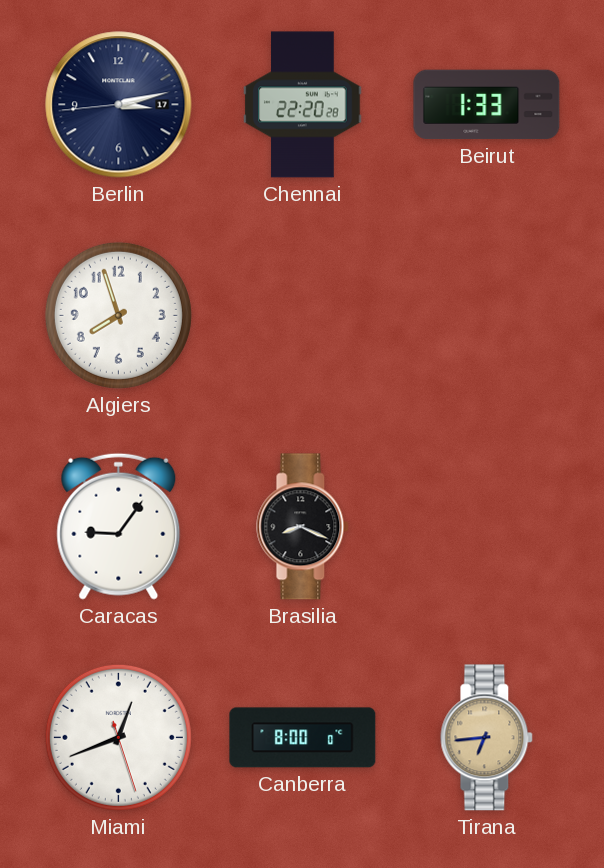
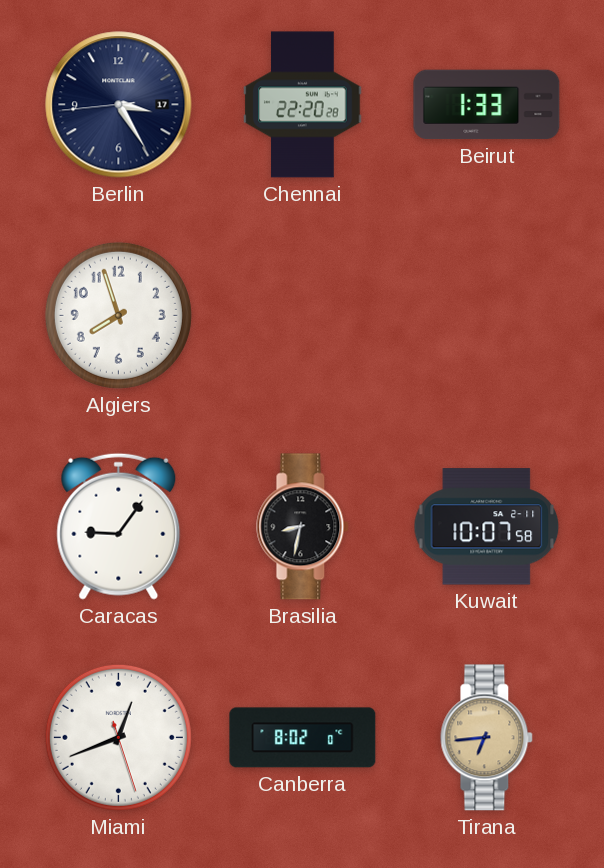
Berlin: 3:12 -> 3:24 (119, 105)
Brasilia: 8:19 -> 8:32 (303, 527)
Kuwait: none -> 10:07 (487, 527)
Canberra: 8:00 -> 8:02 (303, 738)
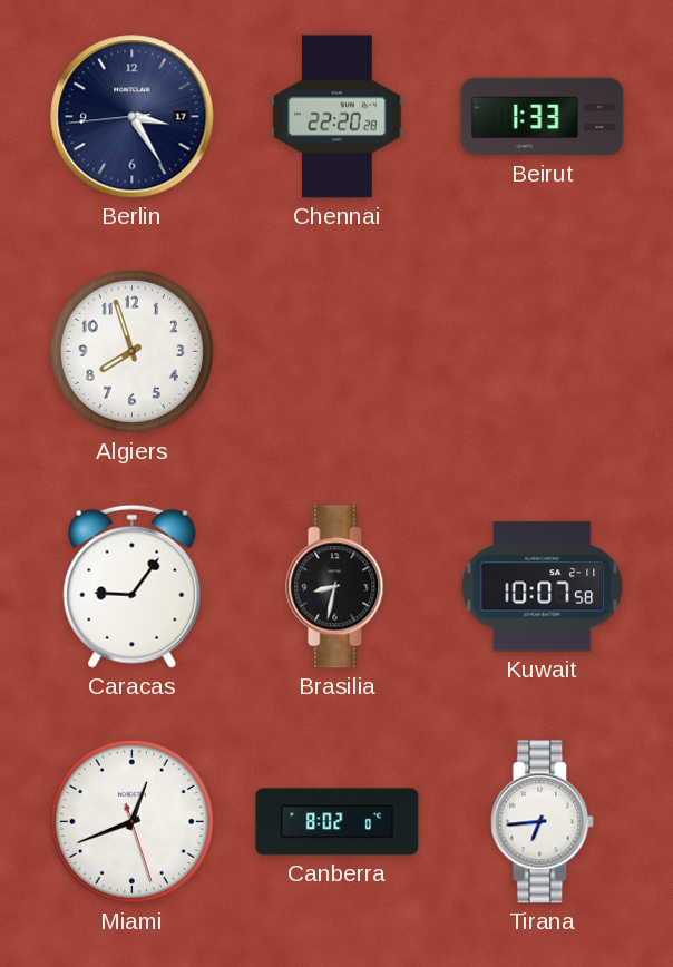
Tirana dial: champagne -> white (543, 822)
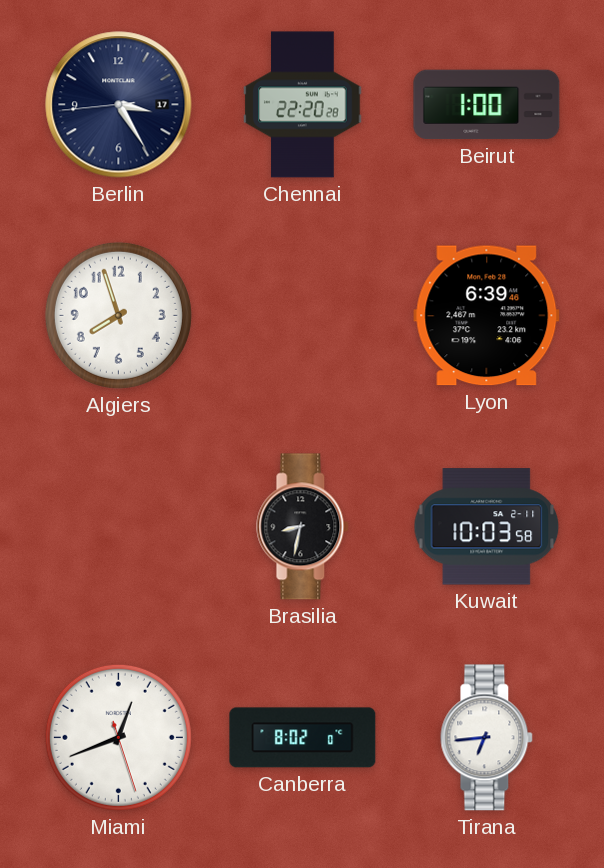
Beirut: 1:33 -> 1:00 (487, 105)
Lyon: none -> 6:39 (487, 316)
Caracas: 9:06 -> none (133, 586)
Kuwait: 10:07 -> 10:03 (487, 527)
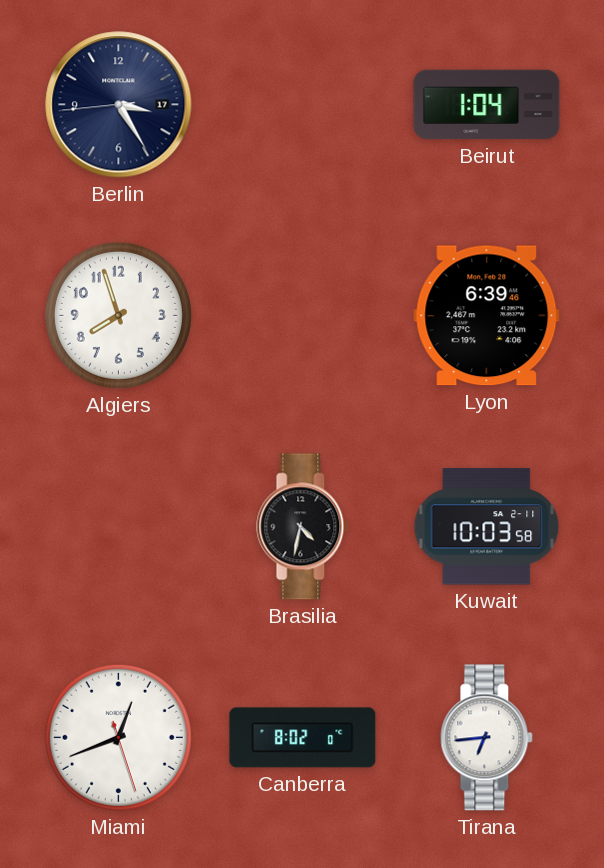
Chennai: 22:20 -> none (303, 105)
Beirut: 1:00 -> 1:04 (487, 105)
Brasilia: 8:32 -> 4:32 (303, 527)
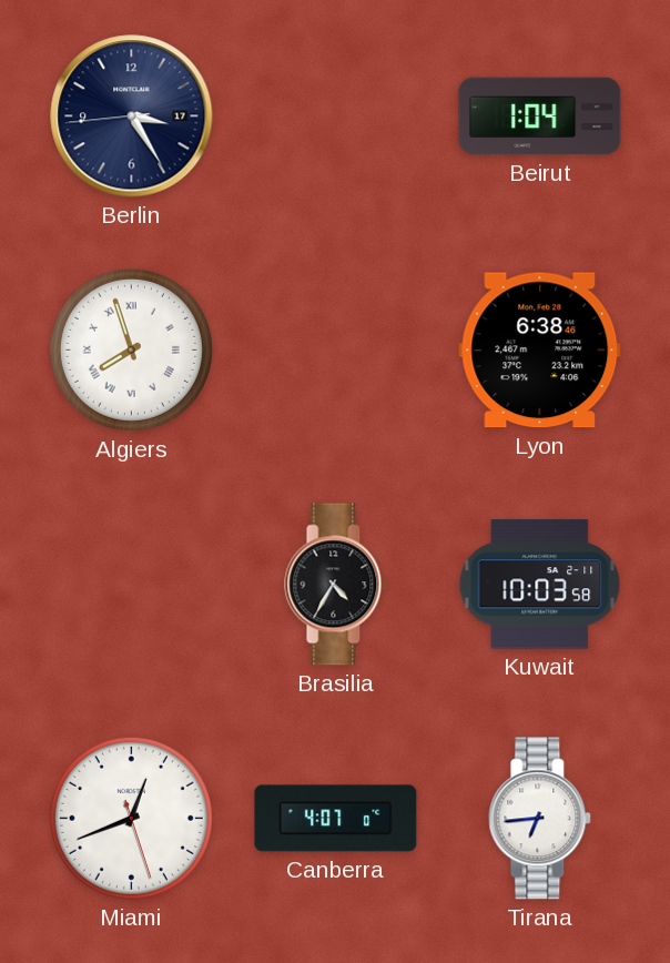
Algiers numerals: Arabic -> Roman (131, 349)
Lyon: 6:39 -> 6:38 (540, 351)
Brasilia: 4:32 -> 4:35 (336, 585)
Canberra: 8:02 -> 4:07 (336, 819)
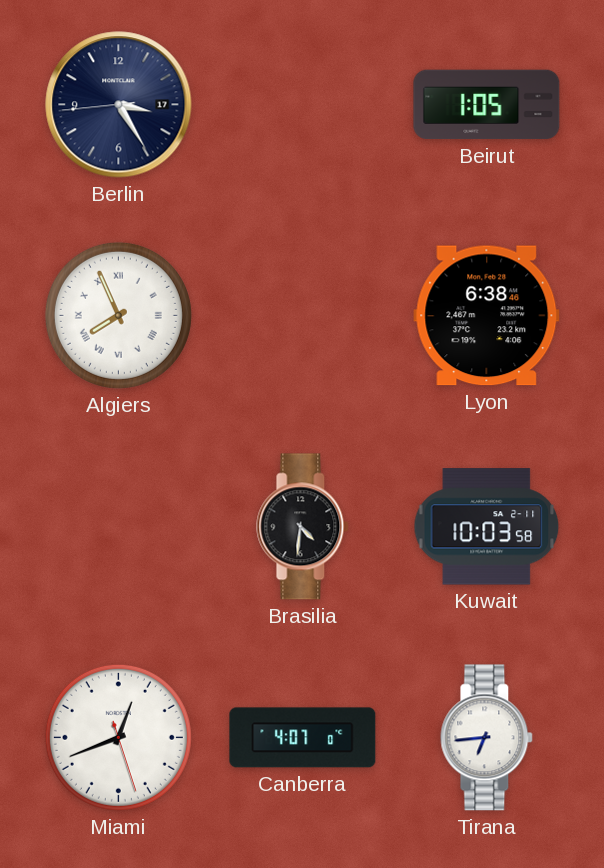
Beirut: 1:04 -> 1:05 (487, 105)
Algiers: 7:57 -> 7:56 (118, 315)
Brasilia: 4:35 -> 4:31 (303, 527)
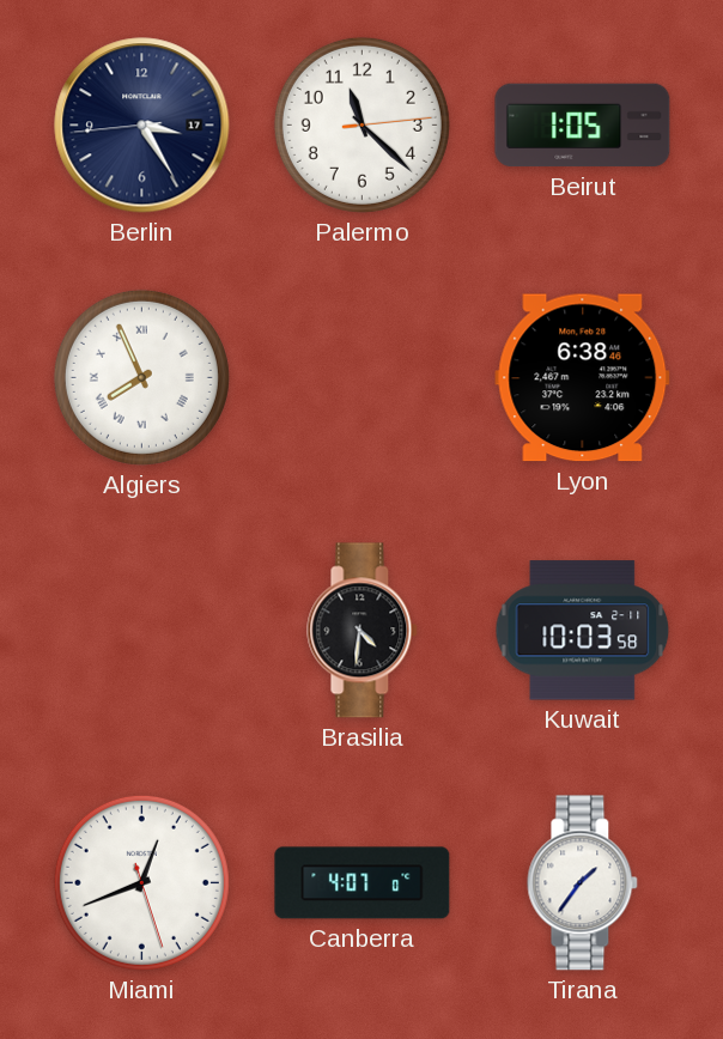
Palermo: none -> 11:22 (361, 124)
Tirana: 6:44 -> 1:36 (583, 883)
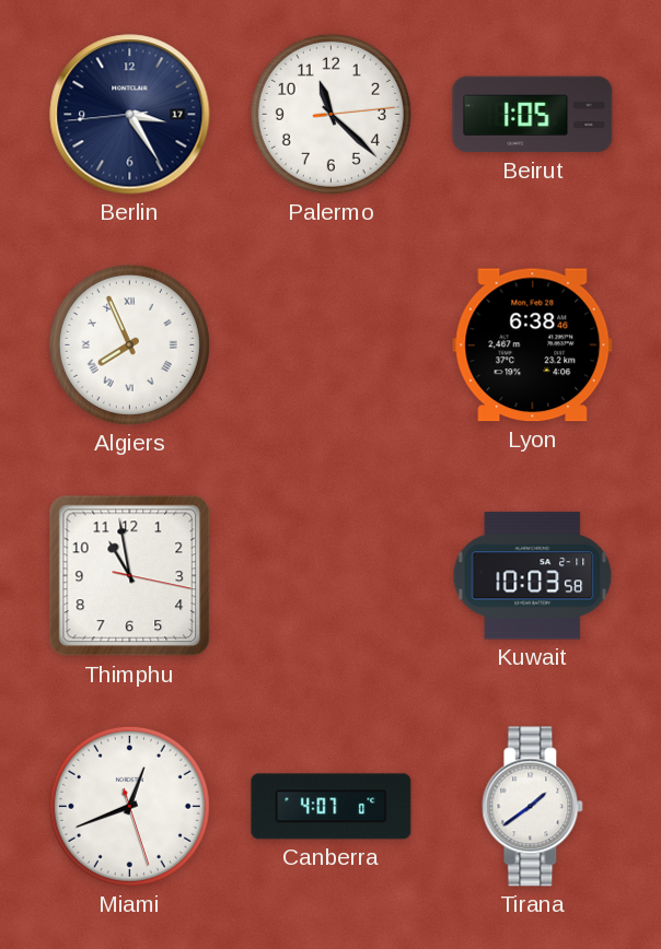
Thimphu: none -> 10:58 (130, 576)
Brasilia: 4:31 -> none (363, 631)
Tirana: 1:36 -> 1:39 (533, 807)
